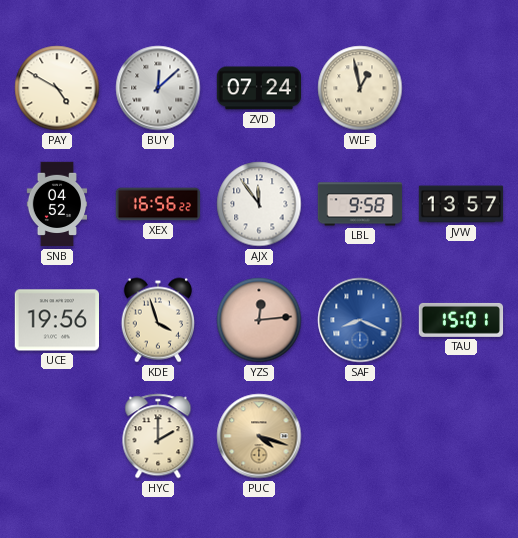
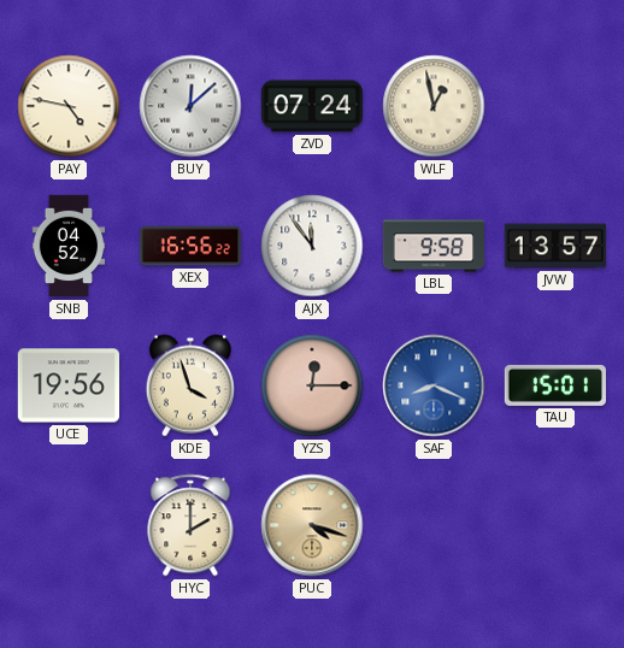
PAY: 4:50 -> 4:47 (69, 106)
YZS: 12:14 -> 12:15 (312, 385)
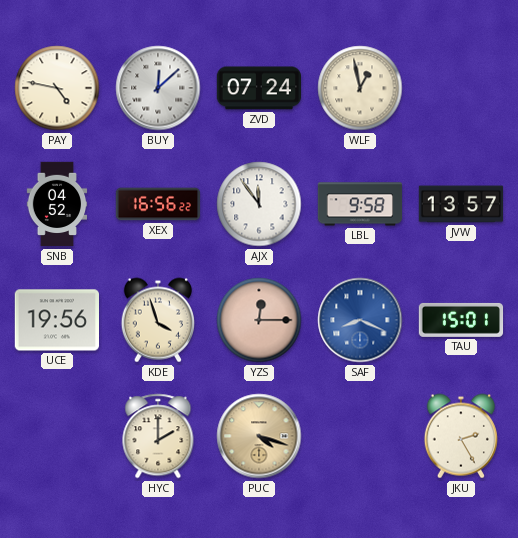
JKU: none -> 2:25 (460, 436)
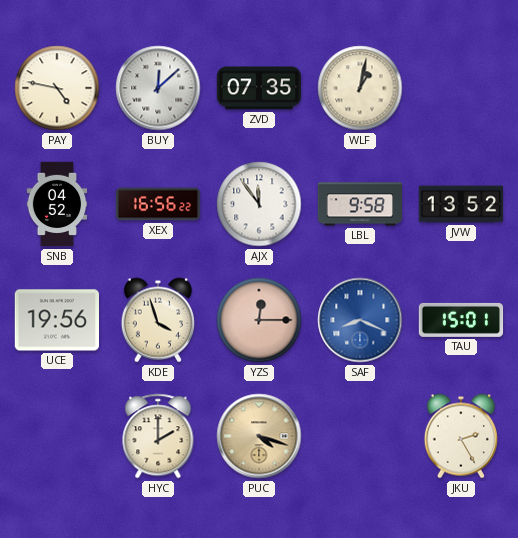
ZVD: 07:24 -> 07:35 (259, 88)
WLF: 12:58 -> 1:02 (360, 88)
JVW: 13:57 -> 13:52 (461, 204)
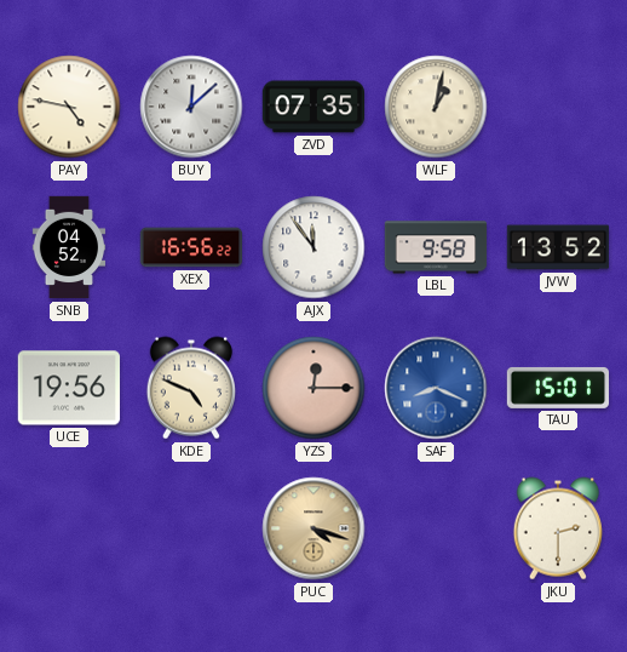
KDE: 3:57 -> 4:49 (190, 388)
HYC: 2:00 -> none (158, 436)
JKU: 2:25 -> 2:30 (557, 528)
